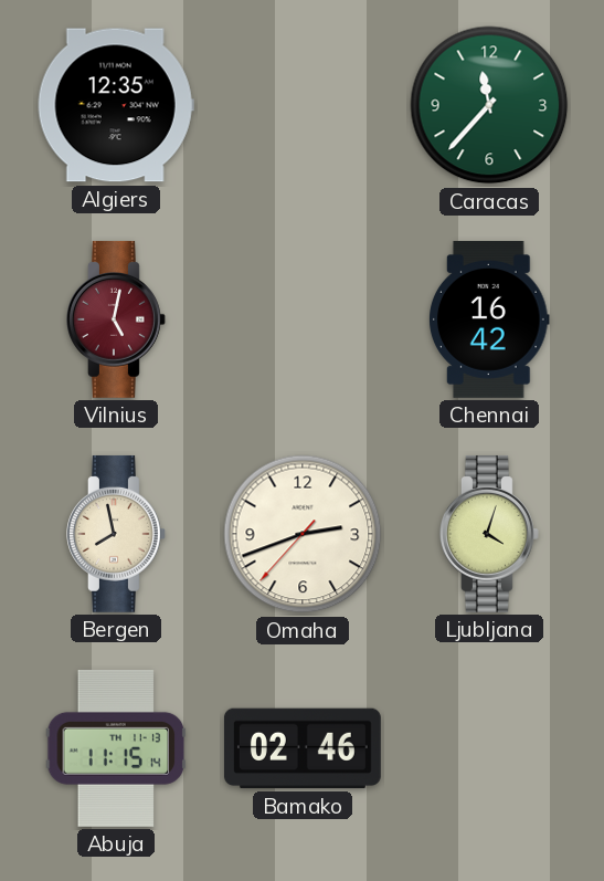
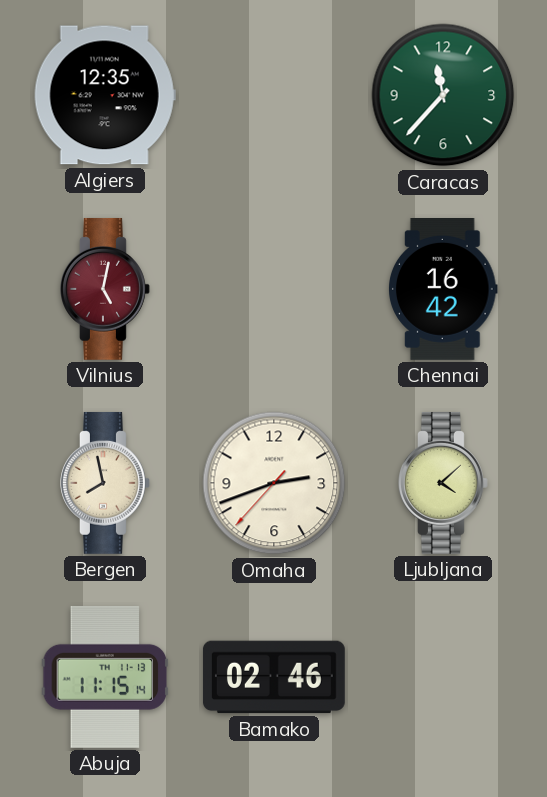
Ljubljana: 4:03 -> 4:08 (444, 483)
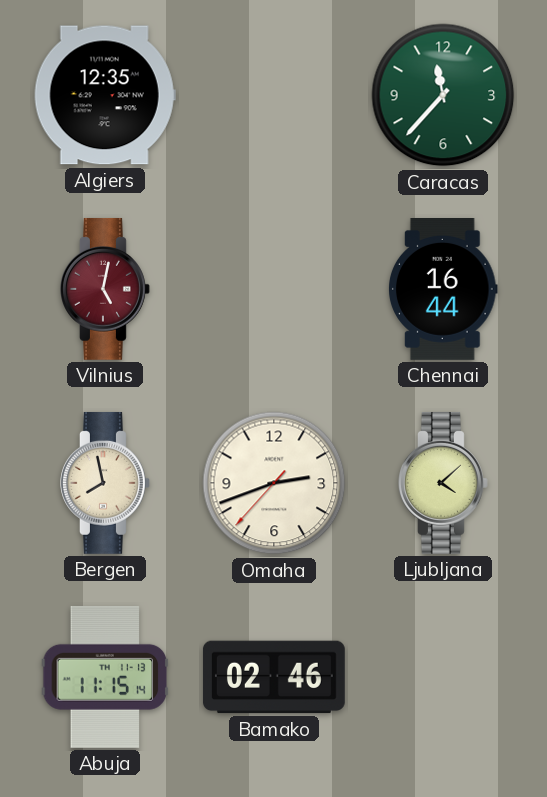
Chennai: 16:42 -> 16:44 (444, 290)
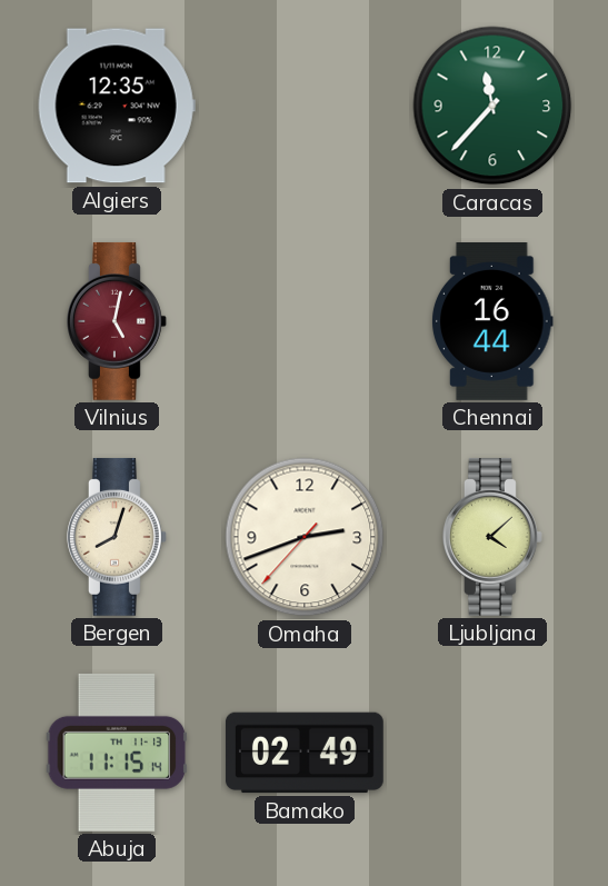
Bergen: 7:58 -> 8:03 (118, 537)
Bamako: 02:46 -> 02:49 (305, 753)
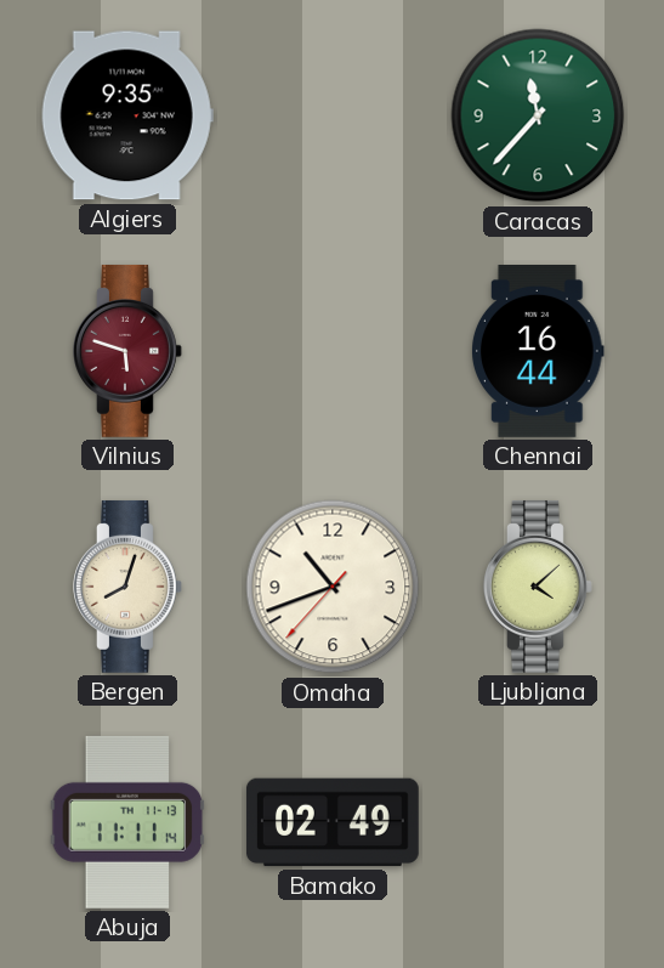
Algiers: 12:35 -> 9:35 (127, 115)
Vilnius: 5:02 -> 5:48 (129, 351)
Omaha: 2:41 -> 10:41 (333, 587)
Abuja: 11:15 -> 11:11 (127, 822)
